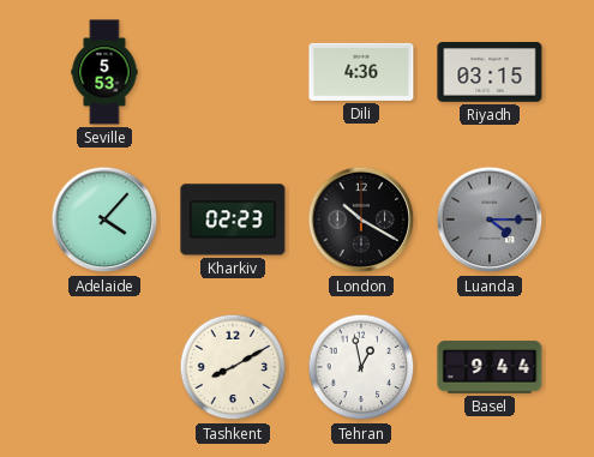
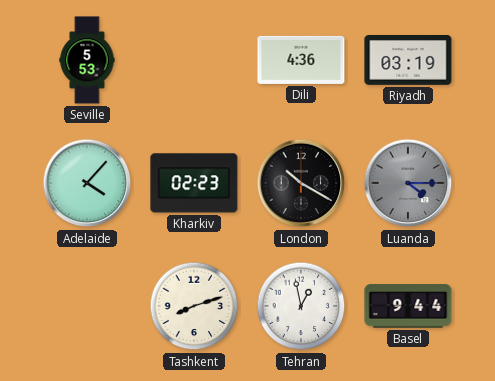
Riyadh: 03:15 -> 03:19 (408, 61)
Tashkent: 8:10 -> 8:12 (194, 306)
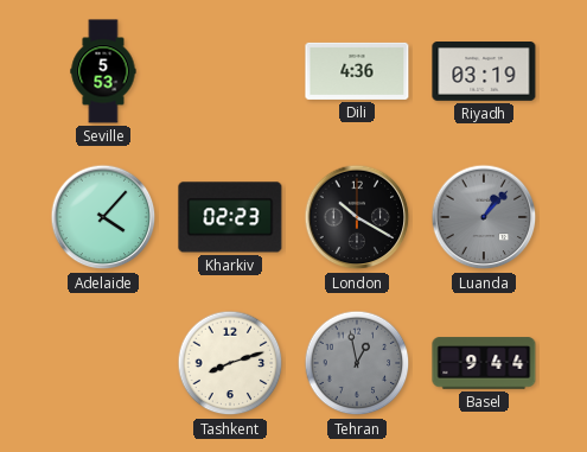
Luanda: 4:15 -> 1:07 (484, 217)
Tehran dial: white -> grey (357, 363)
